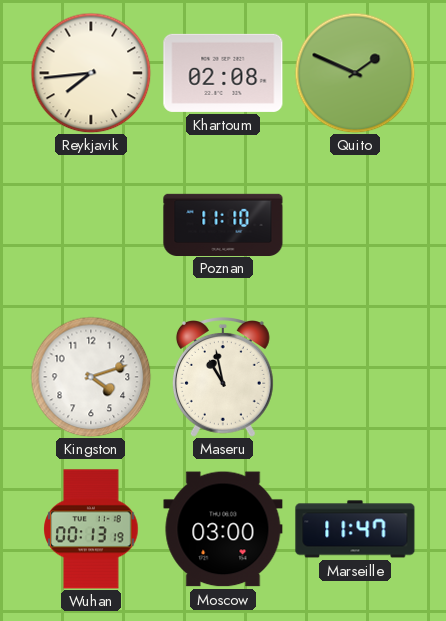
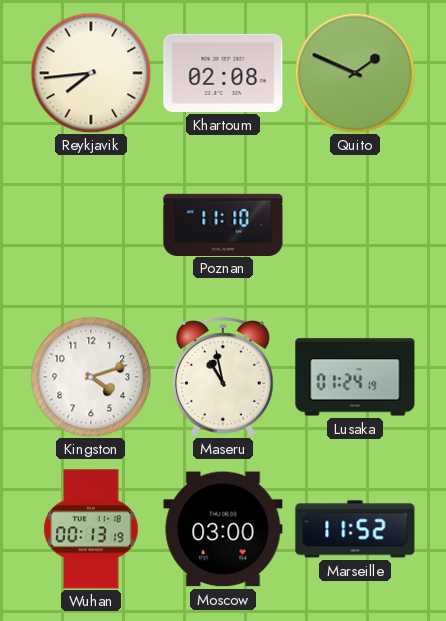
Lusaka: none -> 01:24 (355, 377)
Marseille: 11:47 -> 11:52 (355, 529)
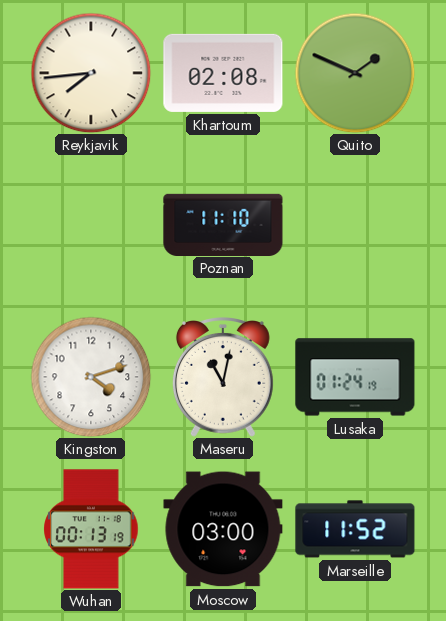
Maseru: 10:58 -> 11:02 (223, 378)
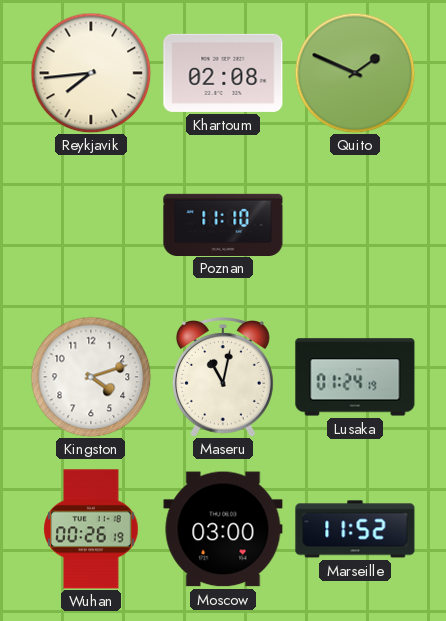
Wuhan: 00:13 -> 00:26 (91, 529)
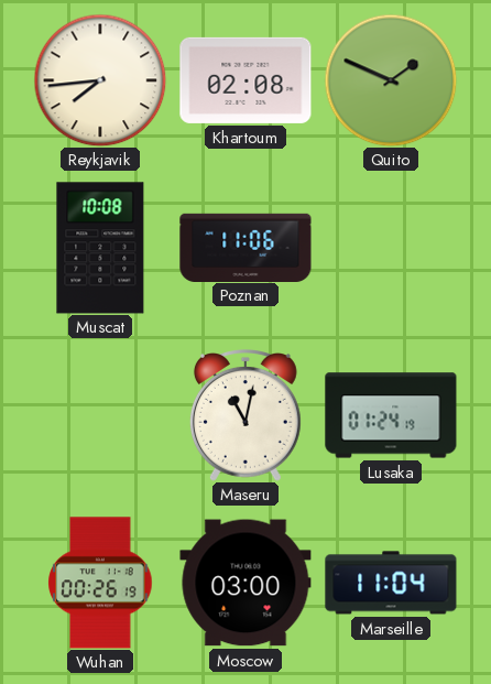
Muscat: none -> 10:08 (100, 248)
Poznan: 11:10 -> 11:06 (245, 247)
Kingston: 4:12 -> none (91, 377)
Marseille: 11:52 -> 11:04 (391, 583)
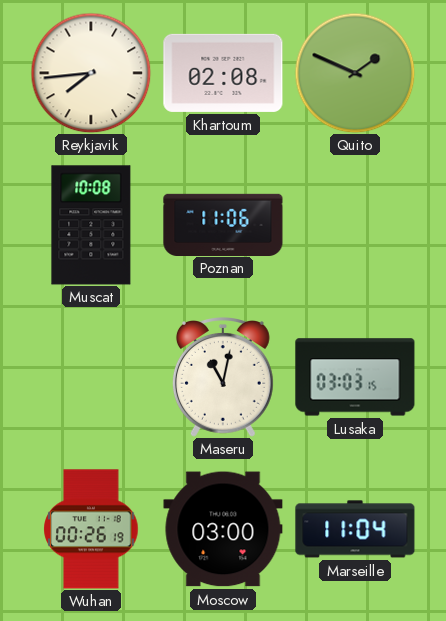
Lusaka: 01:24 -> 03:03 (355, 377)
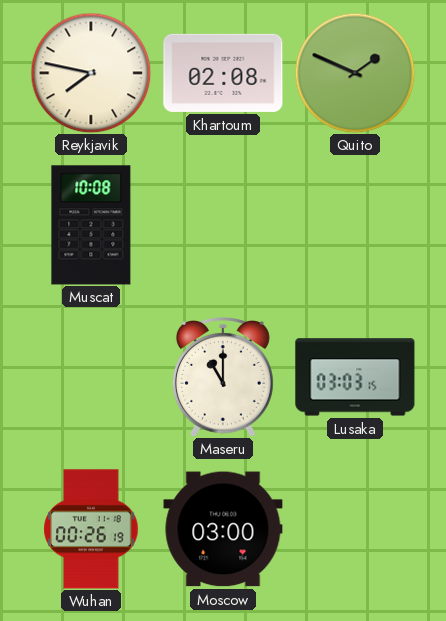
Reykjavik: 7:44 -> 7:47 (91, 73)
Poznan: 11:06 -> none (223, 224)
Maseru: 11:02 -> 11:00 (223, 378)
Marseille: 11:04 -> none (355, 529)
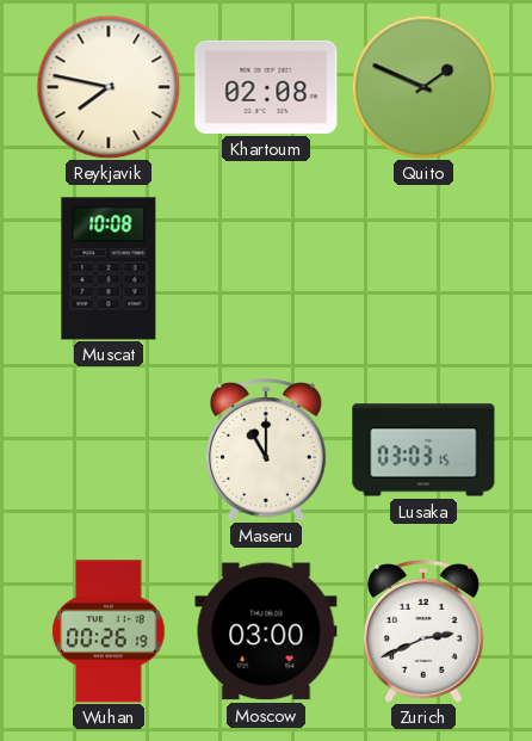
Zurich: none -> 2:41 (423, 632)
